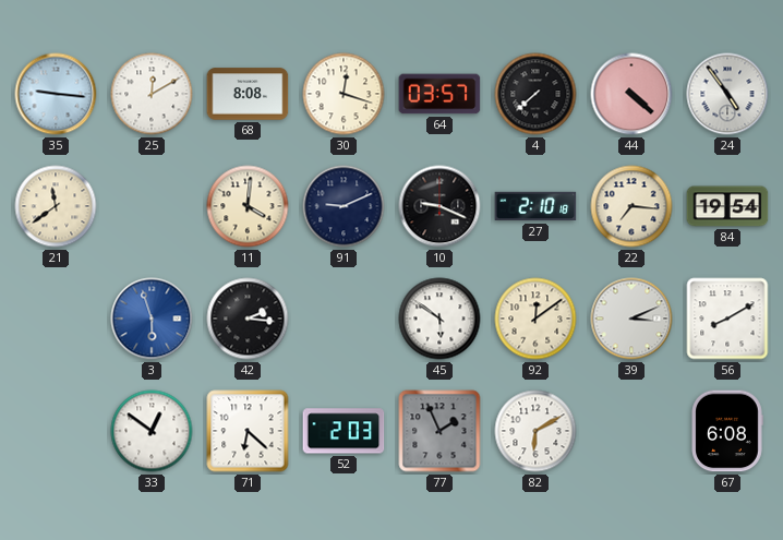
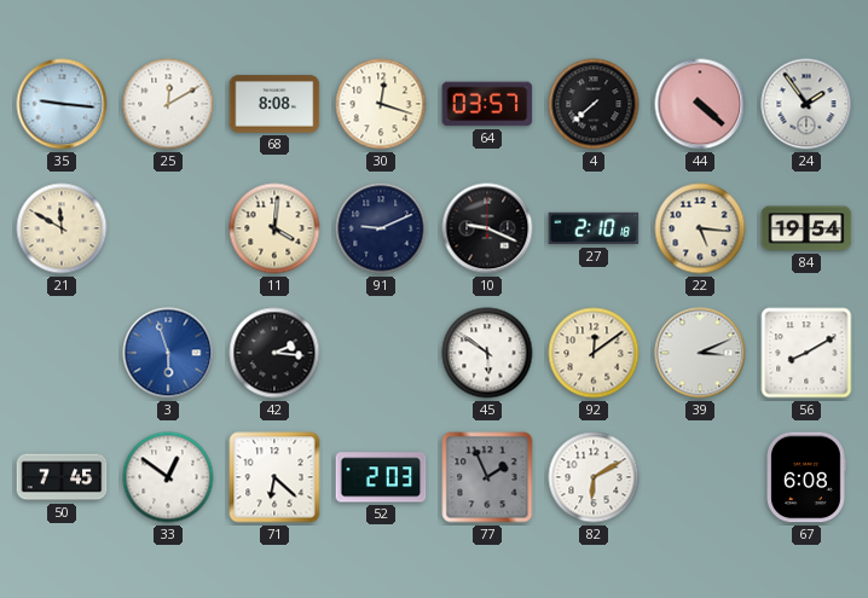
24: 4:54 -> 1:54 (806, 104)
21: 11:39 -> 11:50 (62, 228)
22: 7:16 -> 5:16 (700, 228)
50: none -> 7:45 (62, 477)
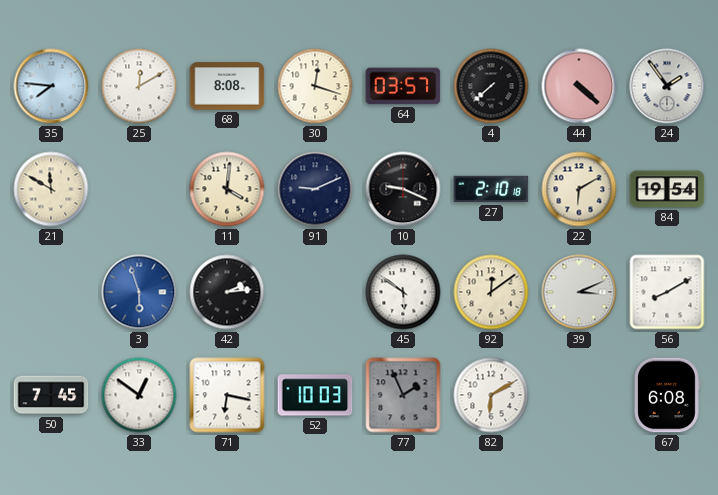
35: 9:16 -> 7:46 (51, 86)
22: 5:16 -> 6:10 (579, 189)
42: 2:16 -> 2:14 (227, 292)
71: 6:22 -> 6:17 (227, 395)
52: 2:03 -> 10:03 (315, 395)
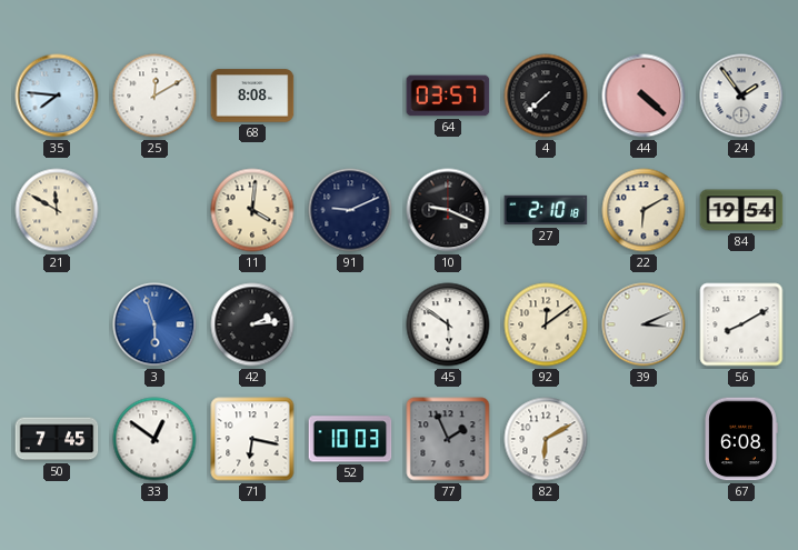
30: 12:18 -> none (315, 86)
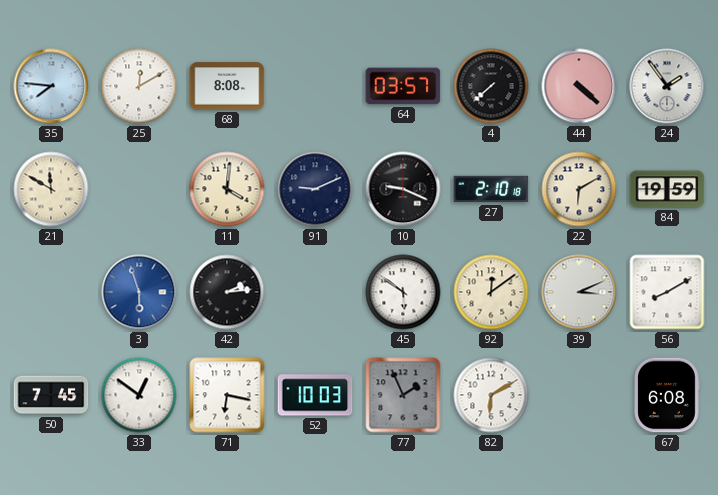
84: 19:54 -> 19:59 (667, 189)
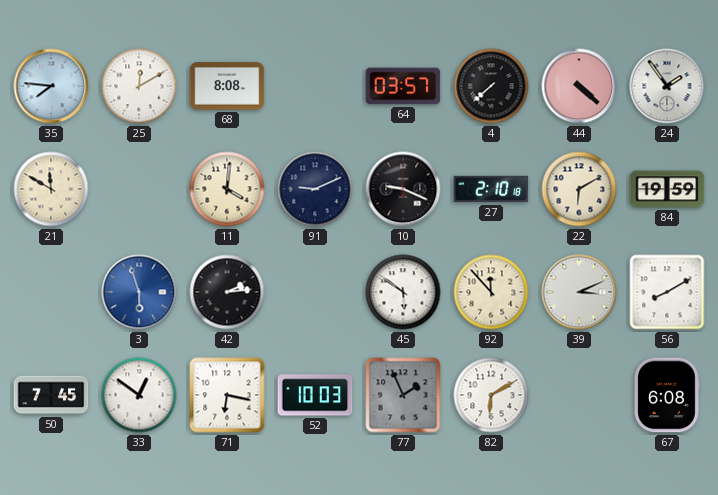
92: 12:09 -> 11:53 (491, 292)
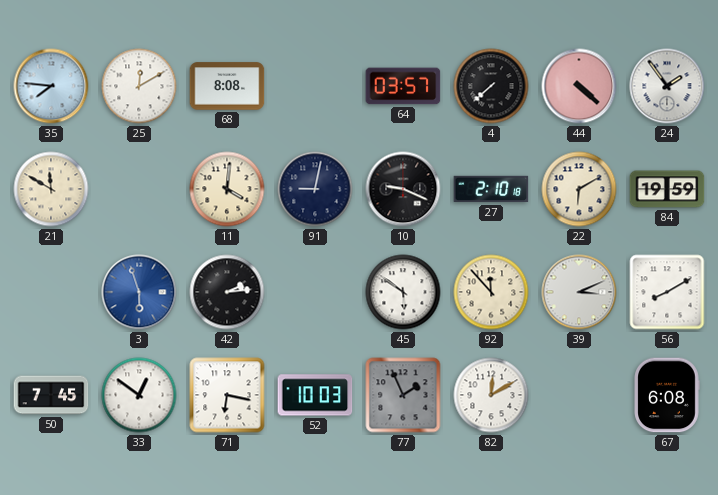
91: 9:11 -> 9:02 (315, 189)
82: 6:10 -> 12:10 (491, 395)
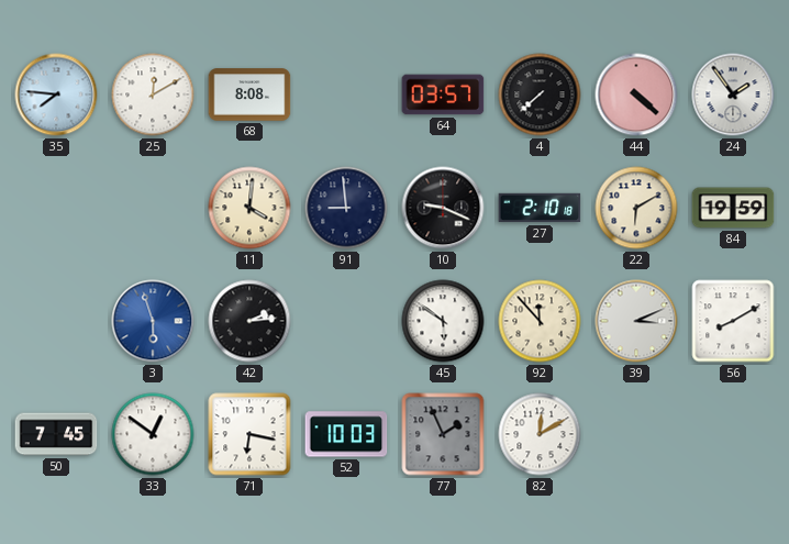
21: 11:50 -> none (51, 189)
91: 9:02 -> 8:59 (346, 208)
67: 6:08 -> none (667, 395)
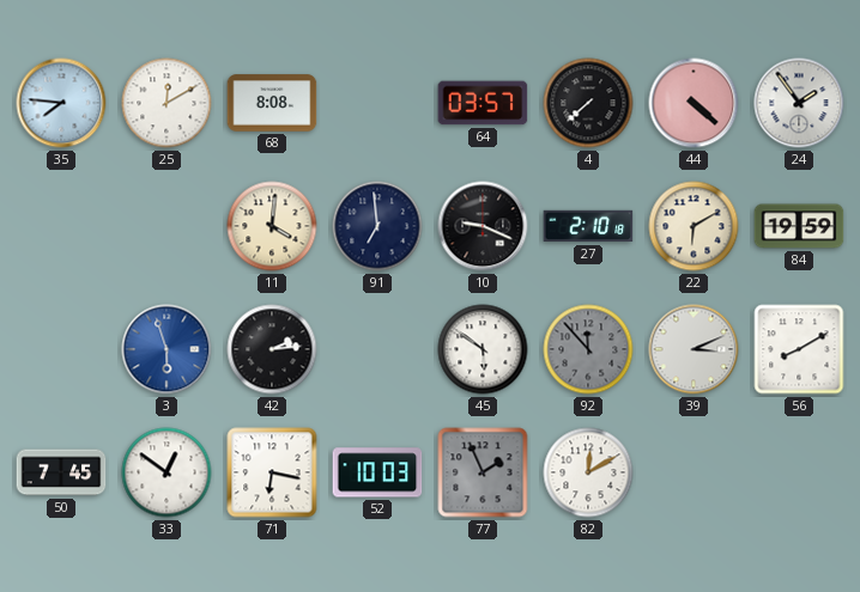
91: 8:59 -> 6:59 (377, 226)
92 dial: cream -> grey (588, 349)
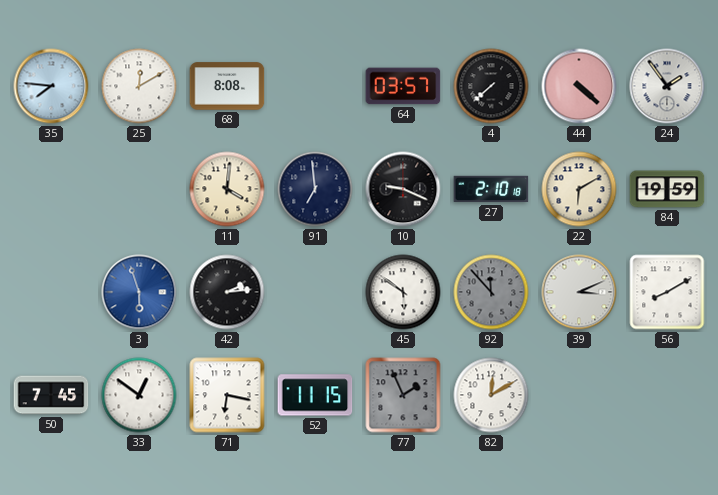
52: 10:03 -> 11:15 (315, 395)
